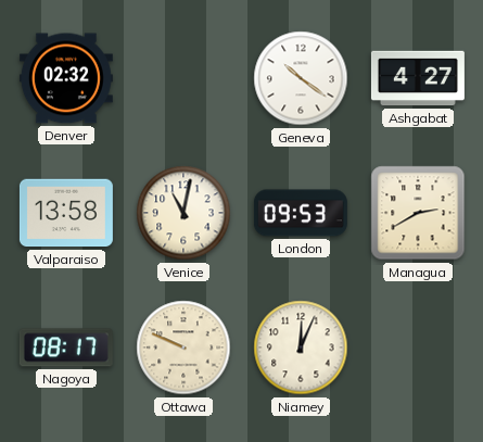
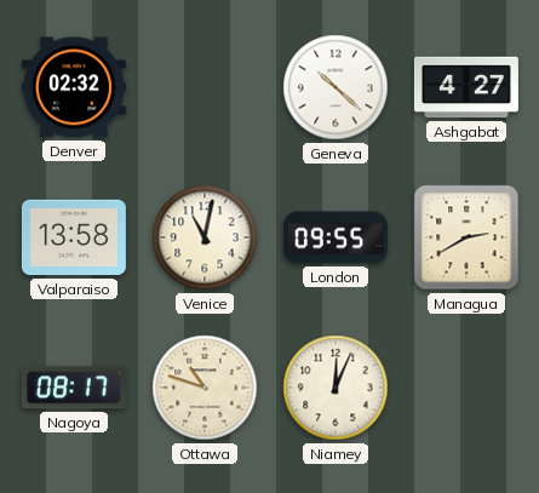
Geneva: 10:21 -> 10:22 (336, 87)
London: 09:53 -> 09:55 (336, 237)
Ottawa: 9:49 -> 10:48 (205, 388)
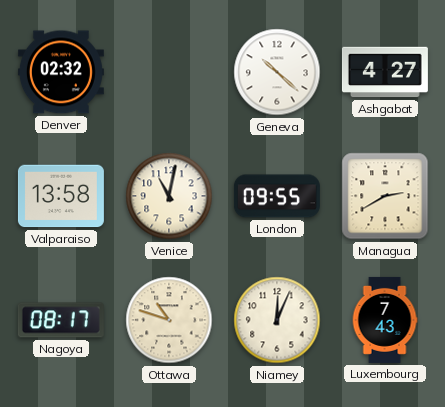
Luxembourg: none -> 7:43 (385, 320)
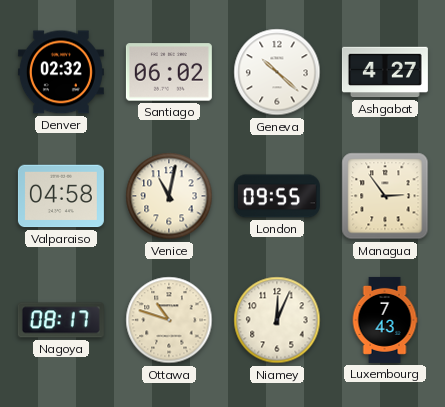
Santiago: none -> 06:02 (169, 72)
Valparaiso: 13:58 -> 04:58 (61, 196)
Managua: 2:40 -> 2:54 (385, 196)
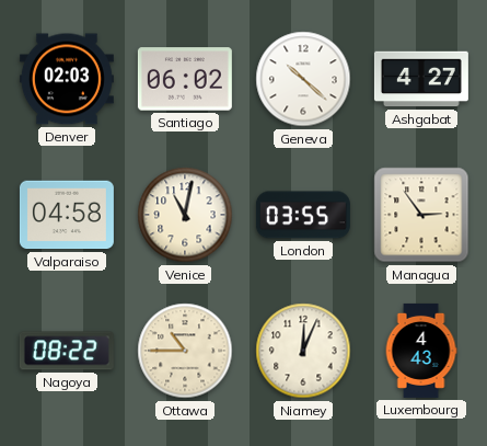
Denver: 02:32 -> 02:03 (67, 79)
London: 09:55 -> 03:55 (303, 215)
Nagoya: 08:17 -> 08:22 (67, 351)
Ottawa: 10:48 -> 10:45 (185, 351)
Luxembourg: 7:43 -> 4:43 (421, 351)
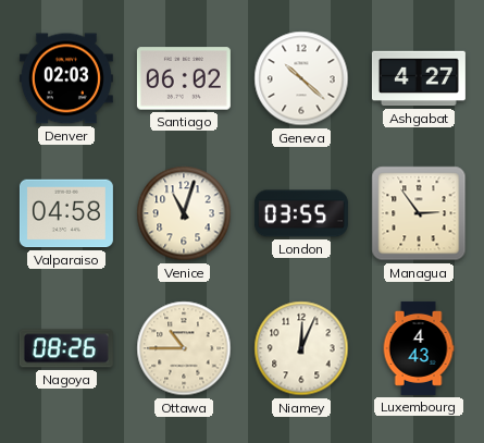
Venice: 11:02 -> 11:03 (184, 213)
Nagoya: 08:22 -> 08:26 (66, 348)
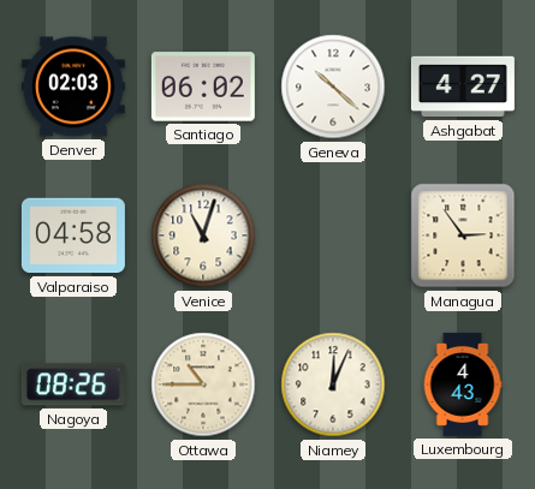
London: 03:55 -> none (301, 213)
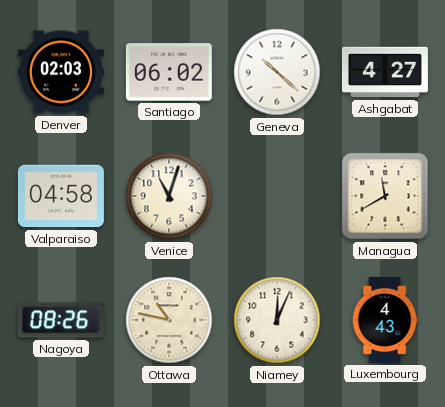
Managua: 2:54 -> 11:40 (385, 196)
Ottawa: 10:45 -> 10:47 (169, 320)
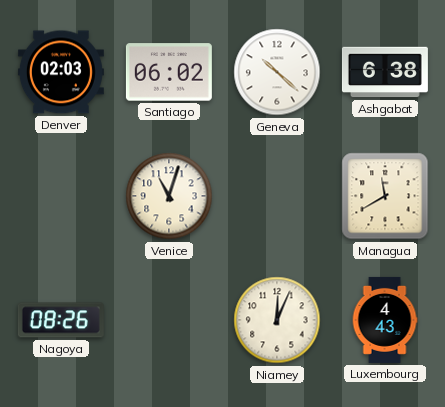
Ashgabat: 4:27 -> 6:38 (385, 72)
Valparaiso: 04:58 -> none (61, 196)
Ottawa: 10:47 -> none (169, 320)
